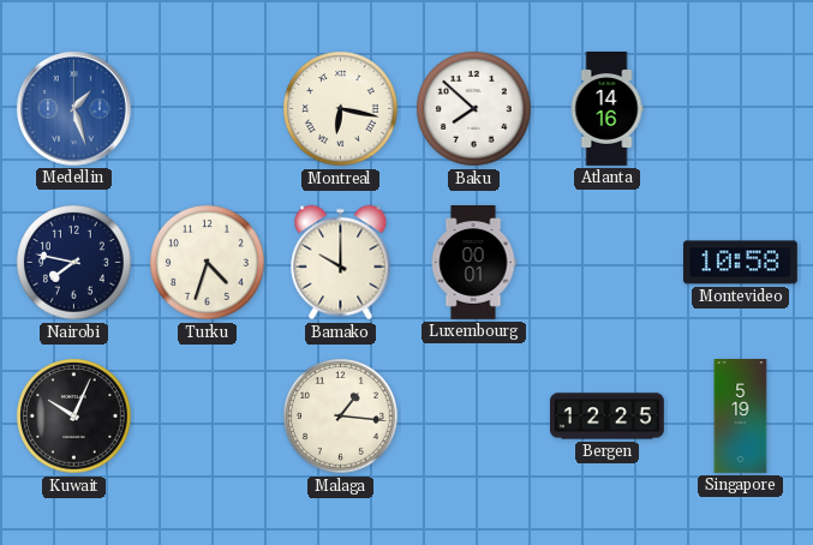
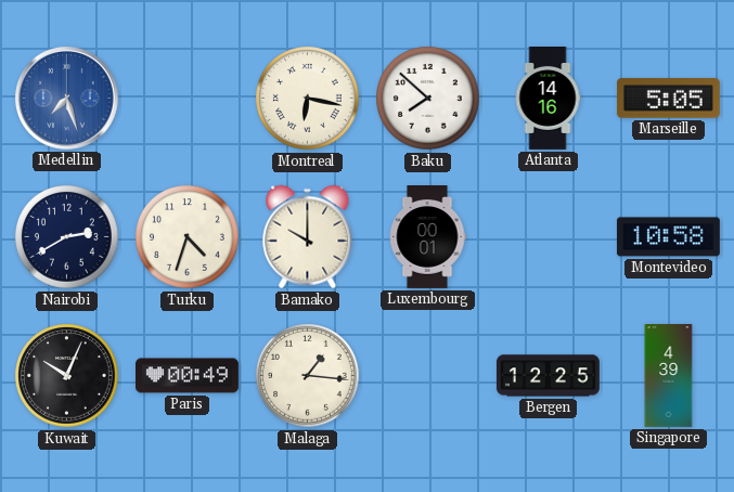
Medellin: 1:27 -> 7:27 (66, 98)
Marseille: none -> 5:05 (668, 99)
Nairobi: 7:47 -> 2:40 (67, 237)
Paris: none -> 00:49 (188, 376)
Singapore: 5:19 -> 4:39 (669, 376)
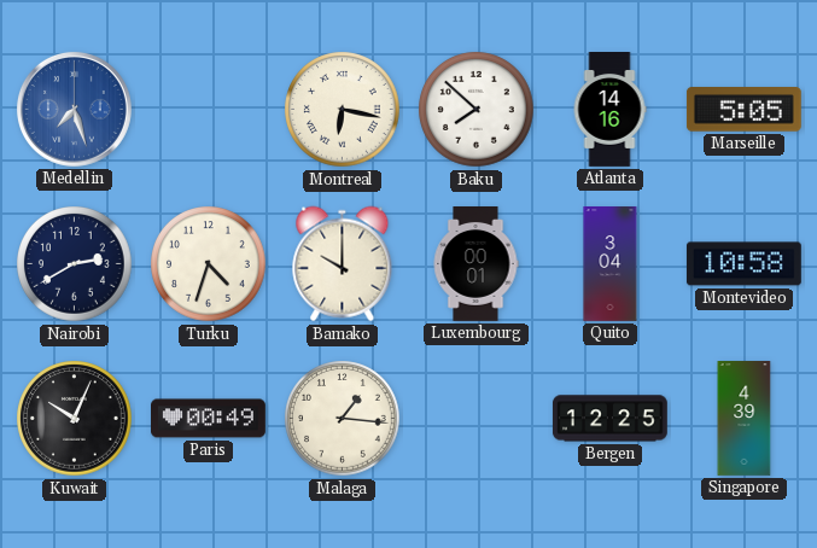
Quito: none -> 3:04 (611, 264)
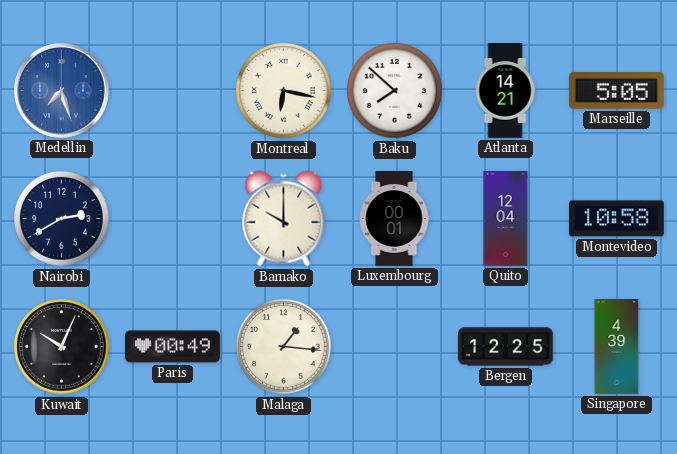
Atlanta: 14:16 -> 14:21 (505, 91)
Turku: 4:33 -> none (209, 264)
Quito: 3:04 -> 12:04 (506, 219)
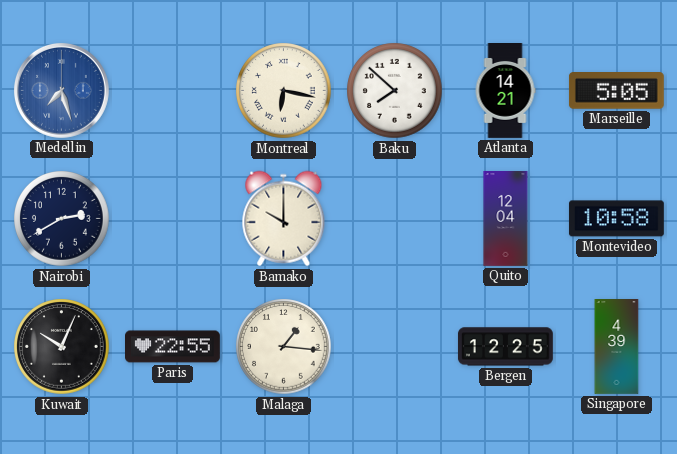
Luxembourg: 00:01 -> none (394, 219)
Paris: 00:49 -> 22:55 (173, 347)
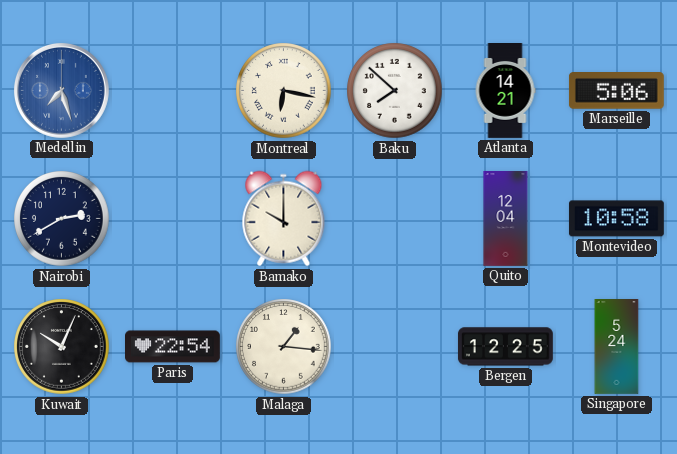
Marseille: 5:05 -> 5:06 (616, 91)
Paris: 22:55 -> 22:54 (173, 347)
Singapore: 4:39 -> 5:24 (617, 347)
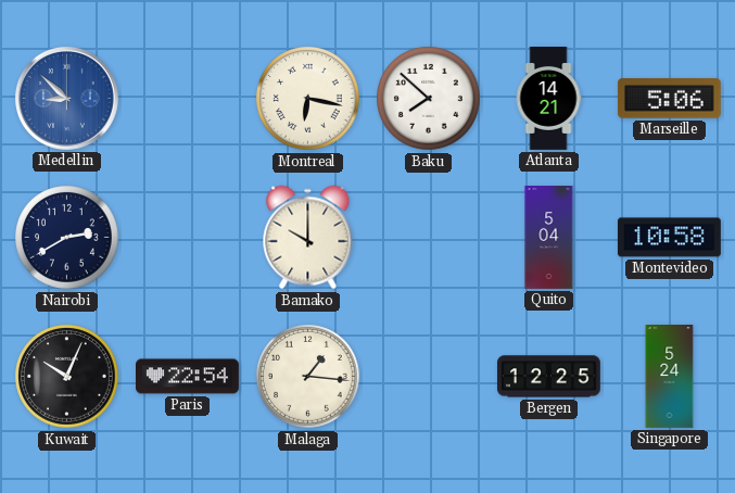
Medellin: 7:27 -> 8:52 (66, 98)
Quito: 12:04 -> 5:04 (549, 238)
